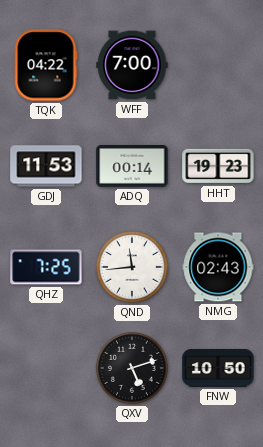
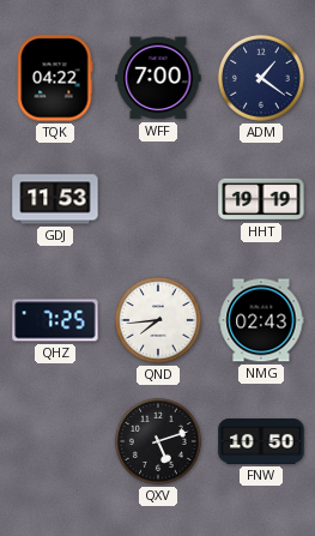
ADM: none -> 1:21 (261, 78)
ADQ: 00:14 -> none (132, 167)
HHT: 19:23 -> 19:19 (261, 199)
QND: 11:44 -> 7:44 (158, 320)
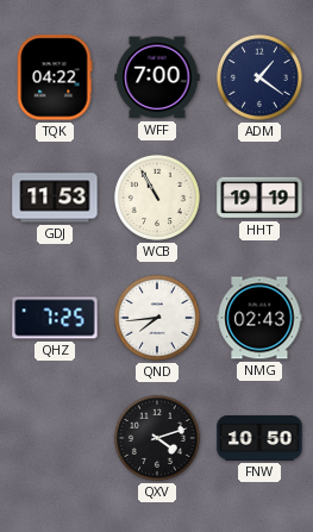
WCB: none -> 10:55 (157, 198)
QXV: 5:12 -> 4:12 (157, 438)
